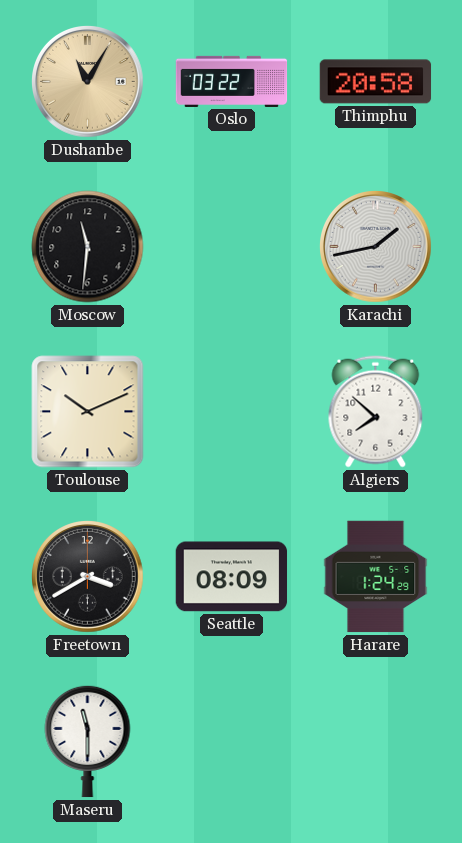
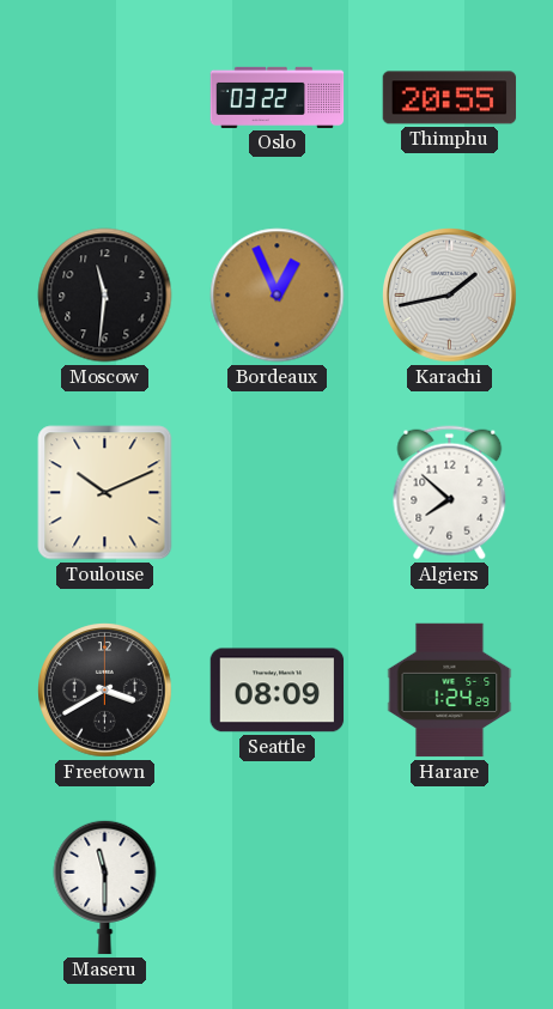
Dushanbe: 11:05 -> none (88, 82)
Thimphu: 20:58 -> 20:55 (450, 98)
Bordeaux: none -> 12:56 (278, 296)
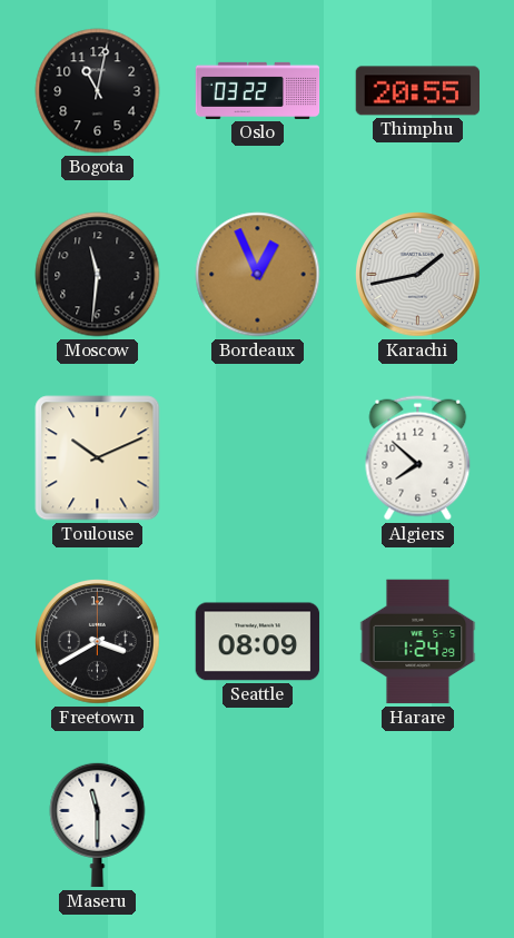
Bogota: none -> 11:02 (98, 91)
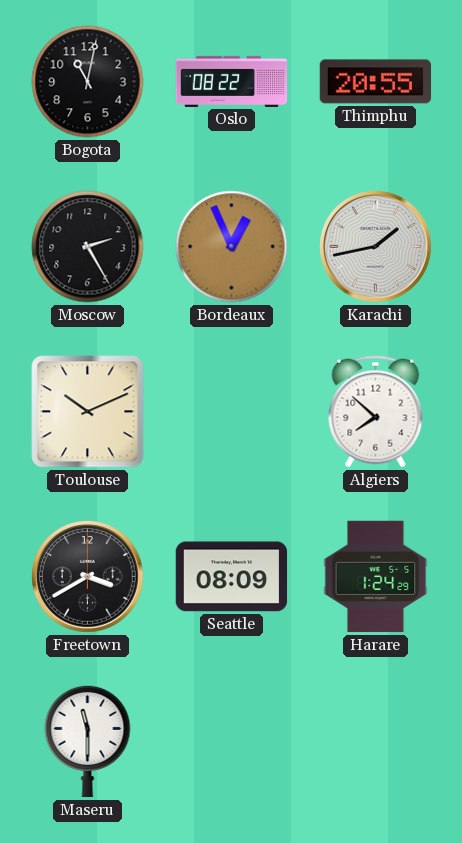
Oslo: 03:22 -> 08:22 (232, 81)
Moscow: 11:31 -> 2:25 (88, 247)
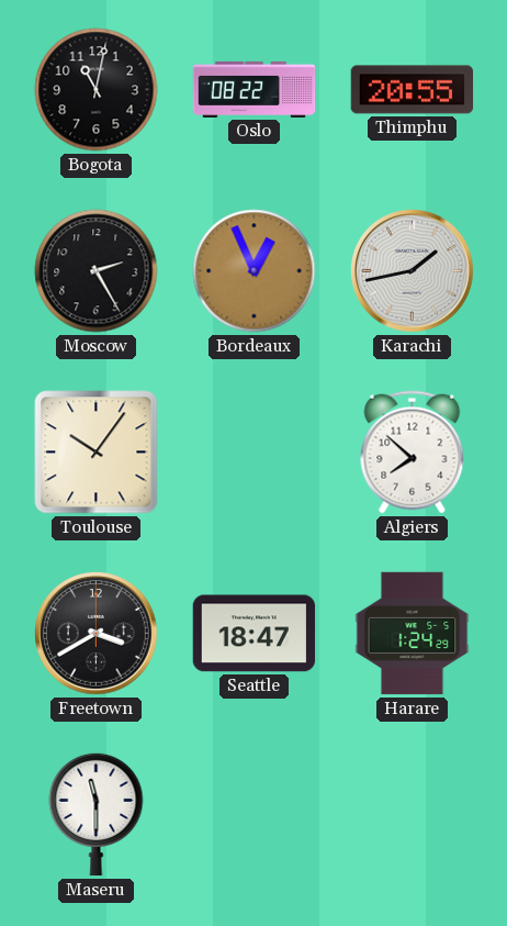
Toulouse: 10:11 -> 10:06 (97, 453)
Seattle: 08:09 -> 18:47 (255, 634)
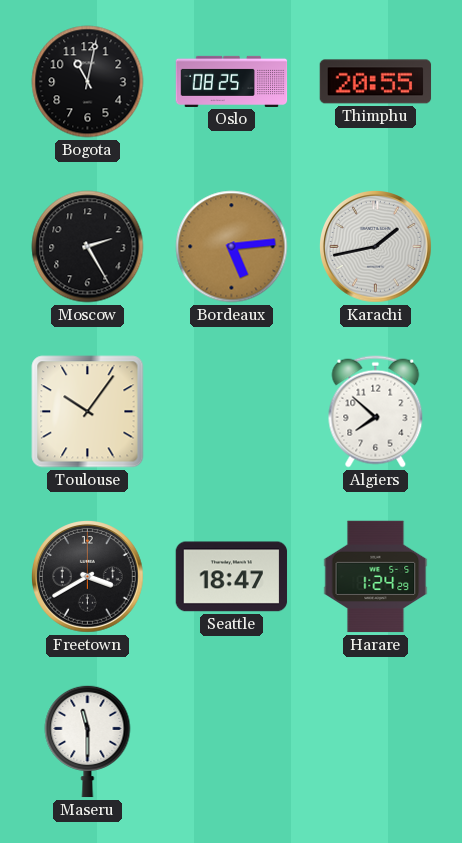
Oslo: 08:22 -> 08:25 (232, 81)
Bordeaux: 12:56 -> 5:14 (232, 247)
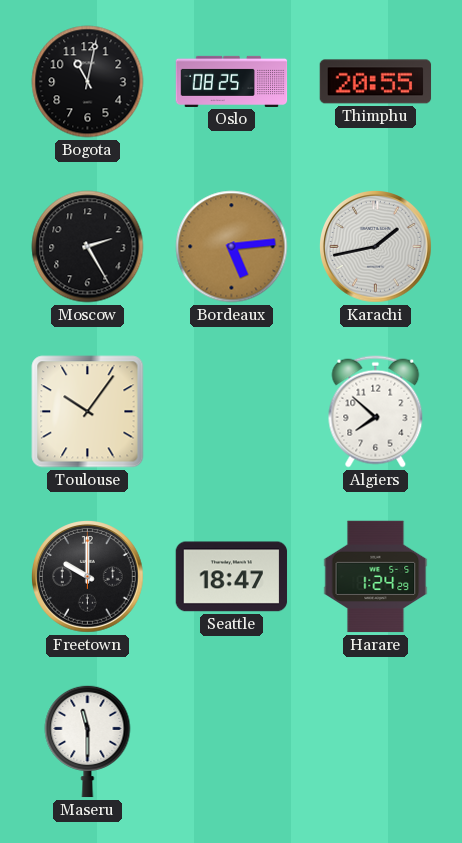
Freetown: 3:40 -> 10:00 (88, 577)
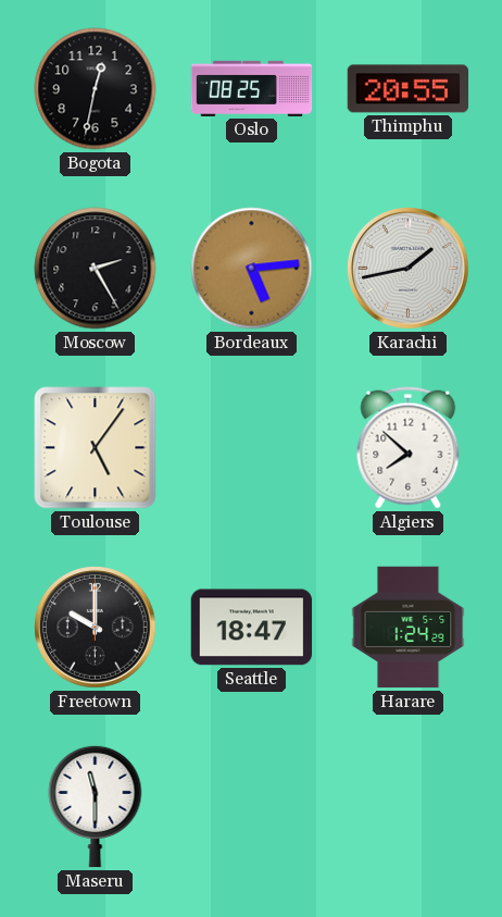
Bogota: 11:02 -> 12:32 (96, 89)
Toulouse: 10:06 -> 5:06 (96, 448)
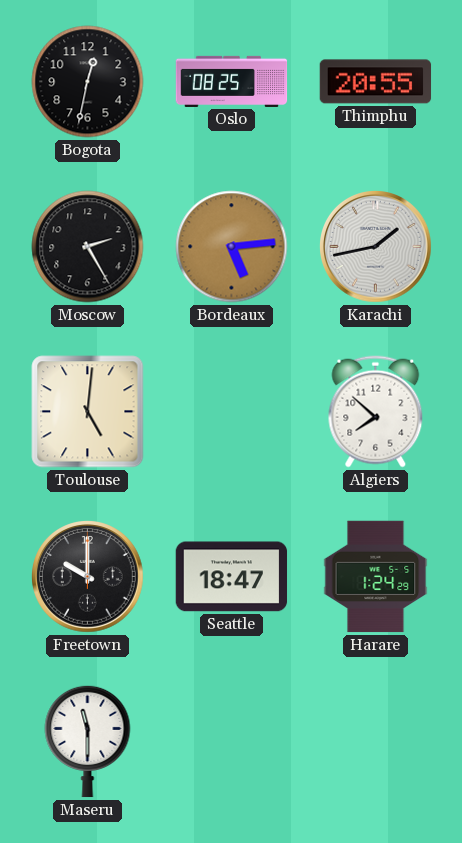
Toulouse: 5:06 -> 5:01 (88, 412)
